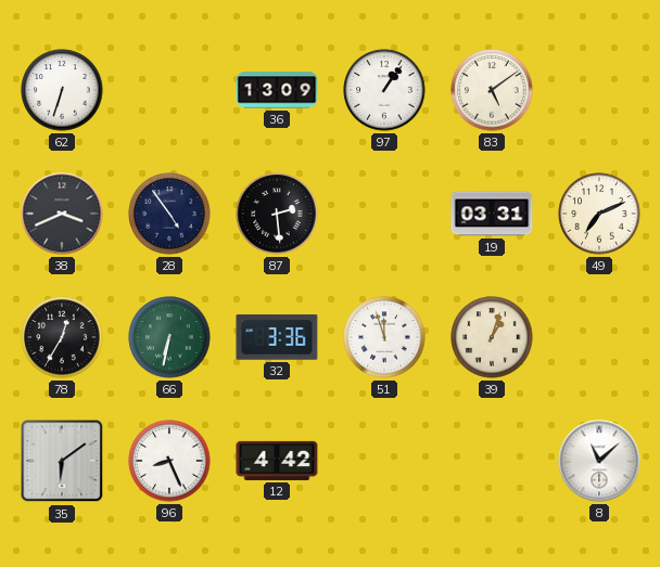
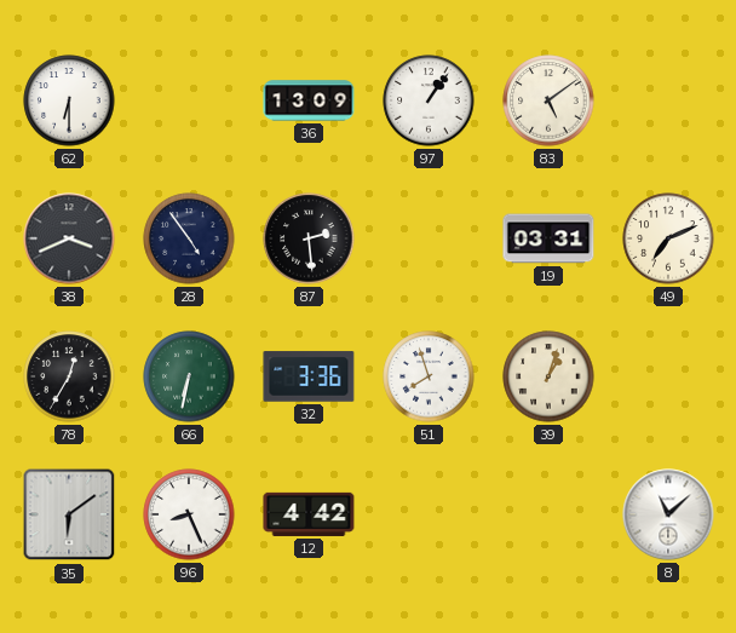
62: 6:33 -> 6:30 (69, 100)
51: 11:57 -> 7:57 (429, 376)
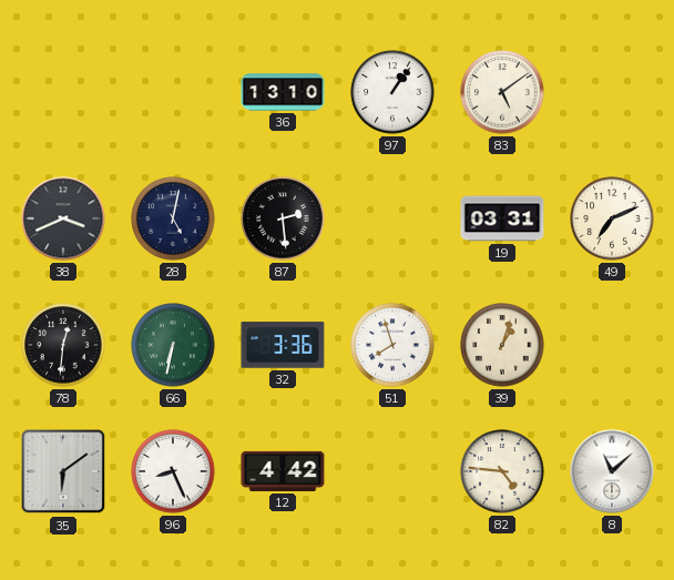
62: 6:30 -> none (69, 100)
36: 13:09 -> 13:10 (283, 92)
28: 4:54 -> 5:02 (173, 218)
78: 12:35 -> 12:31 (63, 345)
82: none -> 4:46 (502, 471)
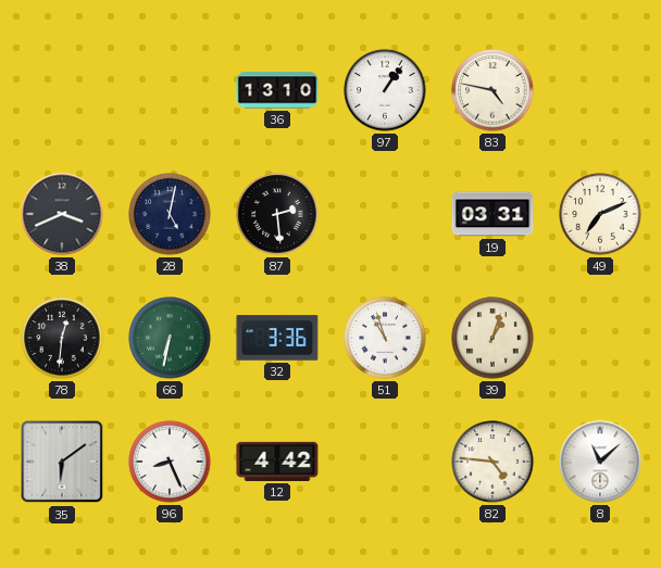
83: 5:09 -> 4:47 (492, 90)
51: 7:57 -> 10:57 (385, 338)
